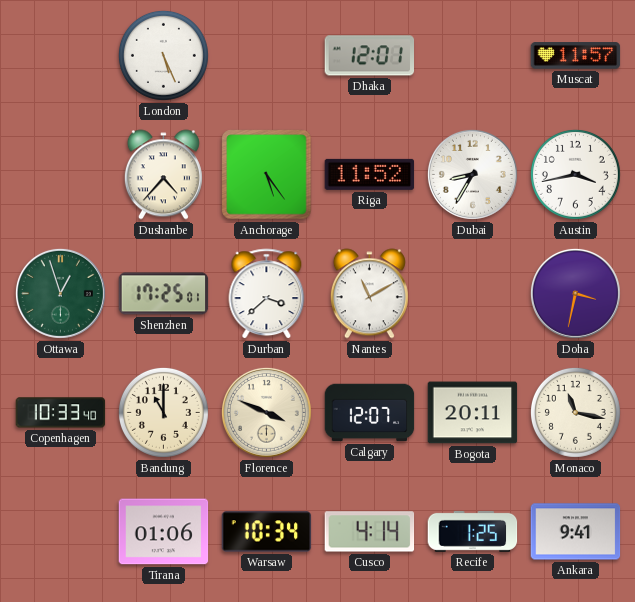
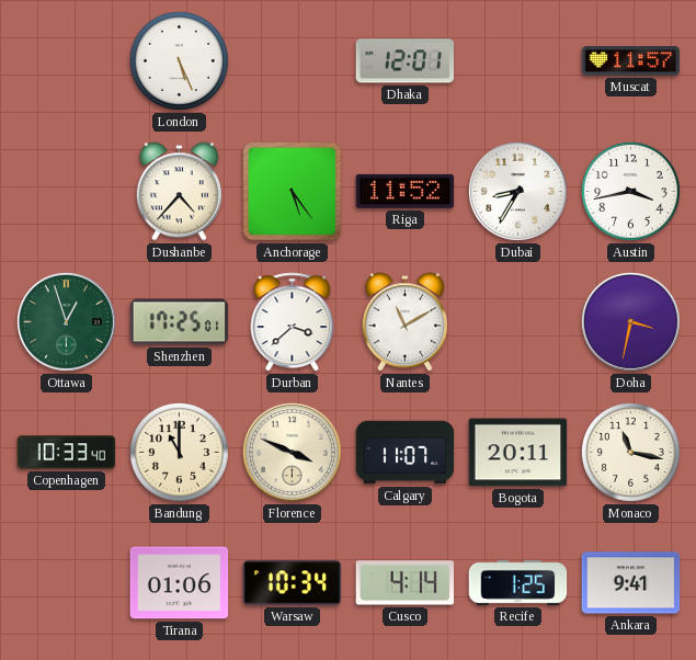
Calgary: 12:07 -> 11:07 (406, 453)
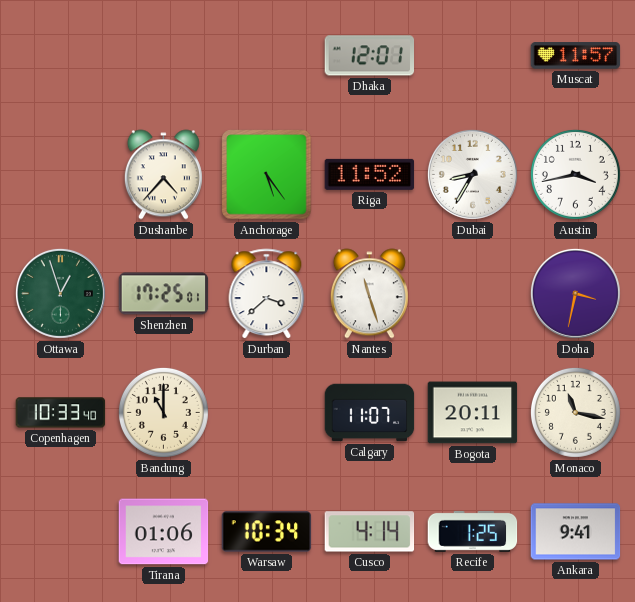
London: 5:26 -> none (179, 60)
Nantes: 11:10 -> 11:27 (369, 294)
Florence: 3:49 -> none (292, 452)
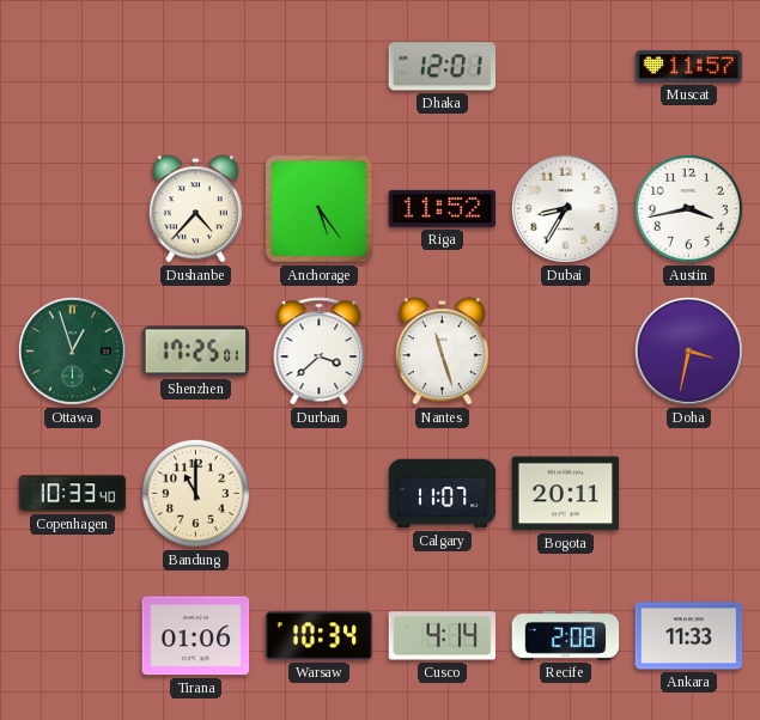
Monaco: 11:17 -> none (575, 412)
Recife: 1:25 -> 2:08 (566, 635)
Ankara: 9:41 -> 11:33 (689, 636)
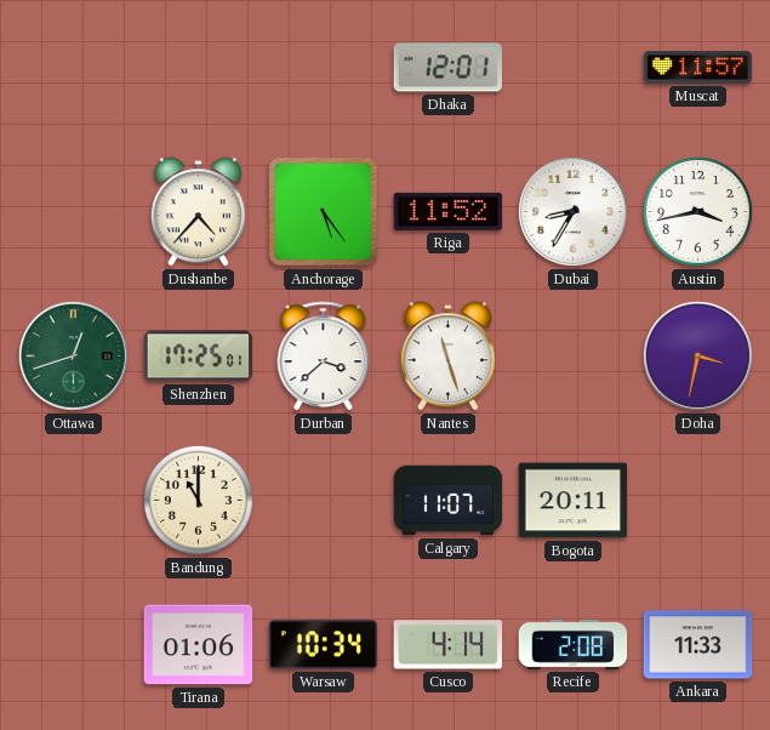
Ottawa: 12:57 -> 12:42 (73, 355)
Copenhagen: 10:33 -> none (73, 494)
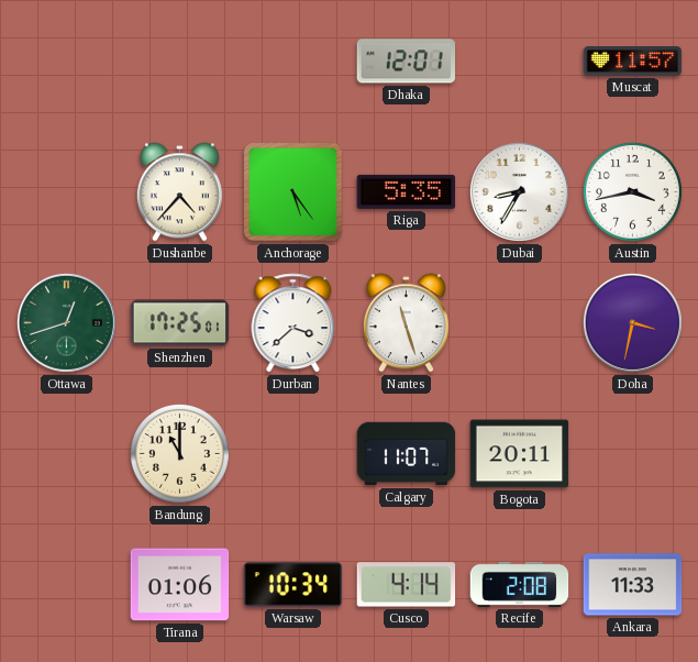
Riga: 11:52 -> 5:35 (407, 191)
